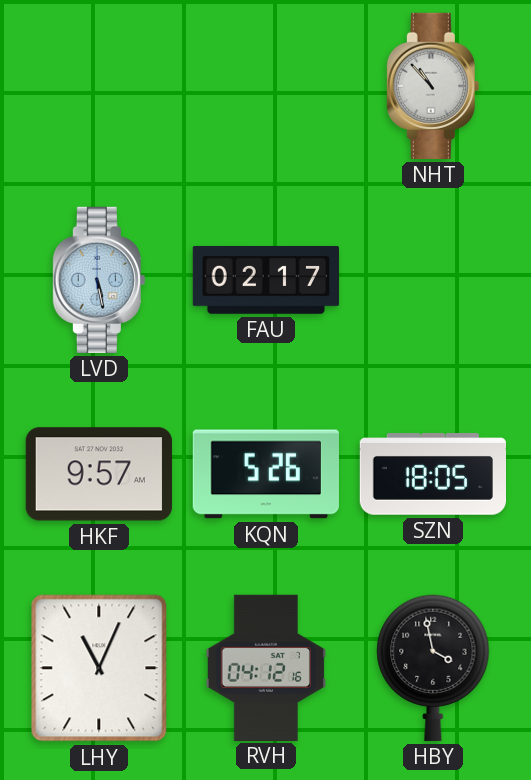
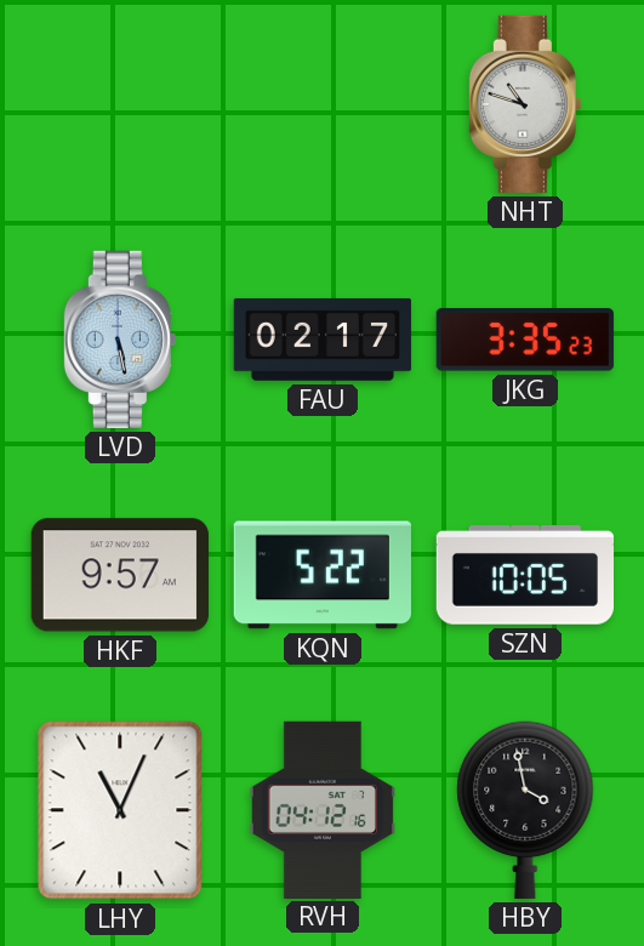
NHT: 10:53 -> 10:48 (525, 104)
JKG: none -> 3:35 (525, 340)
KQN: 5:26 -> 5:22 (323, 575)
SZN: 18:05 -> 10:05 (524, 575)
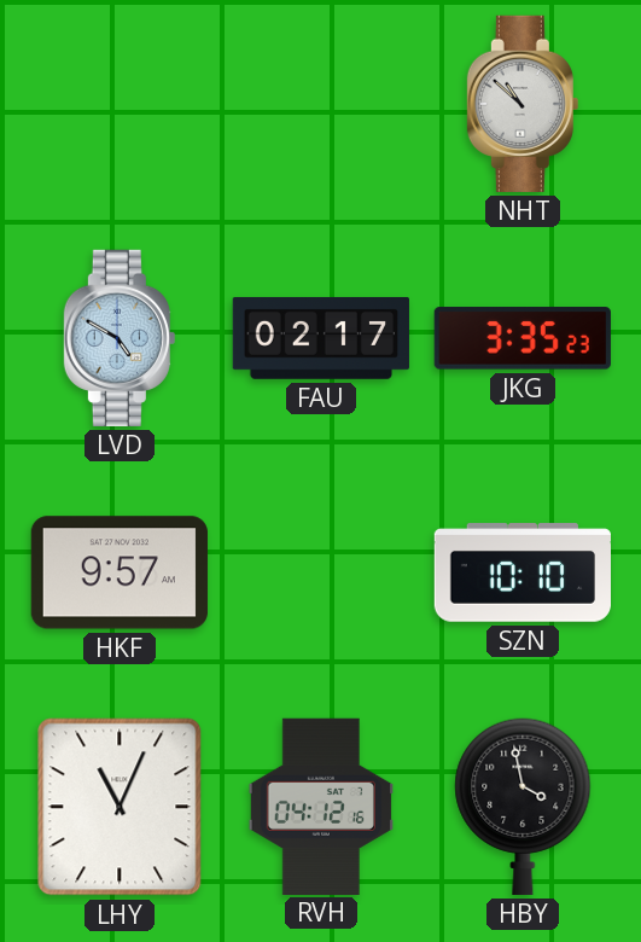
NHT: 10:48 -> 10:52 (523, 104)
LVD: 5:28 -> 4:50 (120, 338)
KQN: 5:22 -> none (323, 575)
SZN: 10:05 -> 10:10 (521, 572)
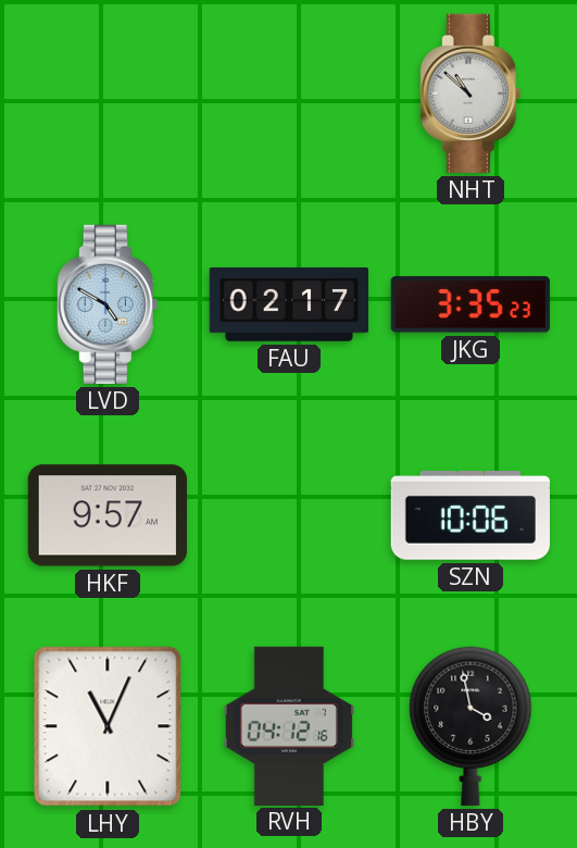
SZN: 10:10 -> 10:06 (469, 515)
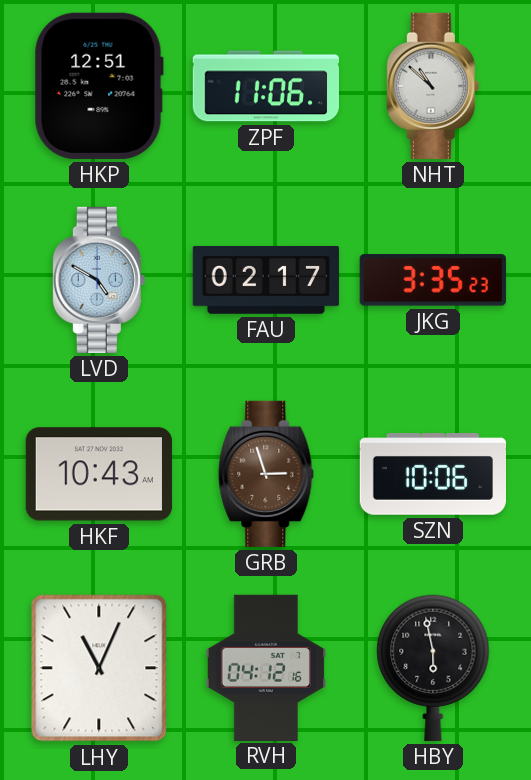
HKP: none -> 12:51 (99, 86)
ZPF: none -> 11:06 (265, 86)
HKF: 9:57 -> 10:43 (99, 474)
GRB: none -> 2:57 (266, 474)
HBY: 3:58 -> 5:58 (433, 668)
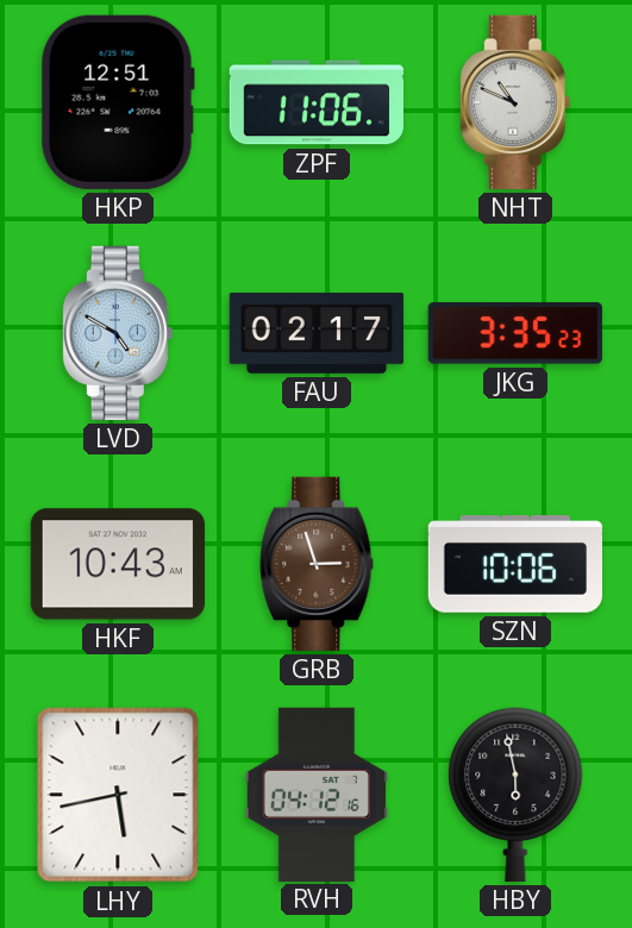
NHT: 10:52 -> 10:49 (515, 102)
LHY: 11:04 -> 5:43 (118, 795)
